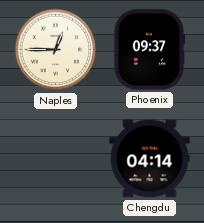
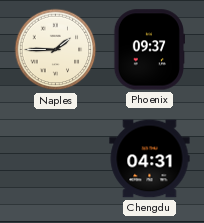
Naples: 12:45 -> 1:45 (56, 50)
Chengdu: 04:14 -> 04:31 (150, 159)
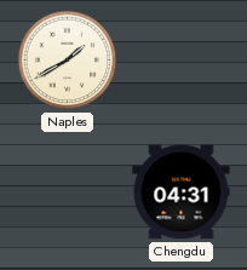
Naples: 1:45 -> 1:40 (68, 61)
Phoenix: 09:37 -> none (148, 50)
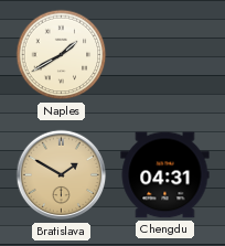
Bratislava: none -> 1:50 (62, 175)
